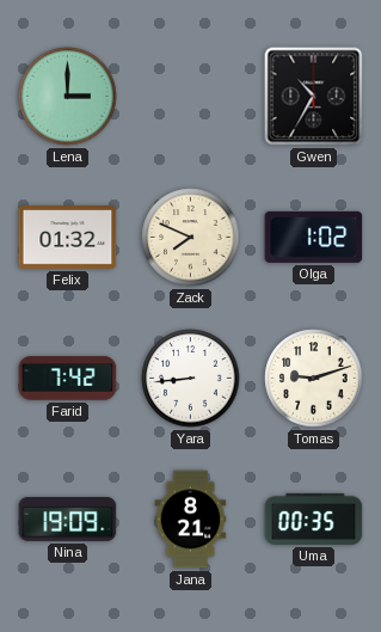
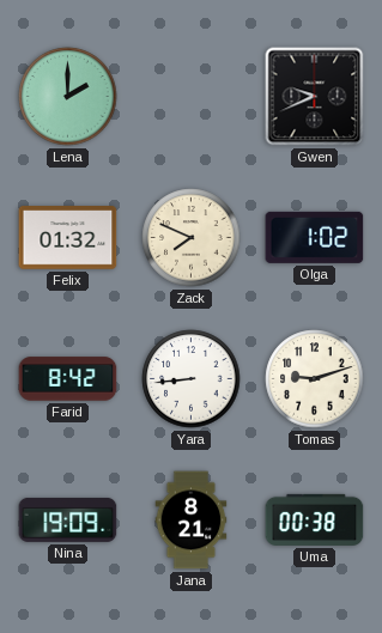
Lena: 3:00 -> 2:00 (68, 97)
Gwen: 10:35 -> 9:41 (315, 97)
Farid: 7:42 -> 8:42 (68, 379)
Uma: 00:35 -> 00:38 (315, 519)
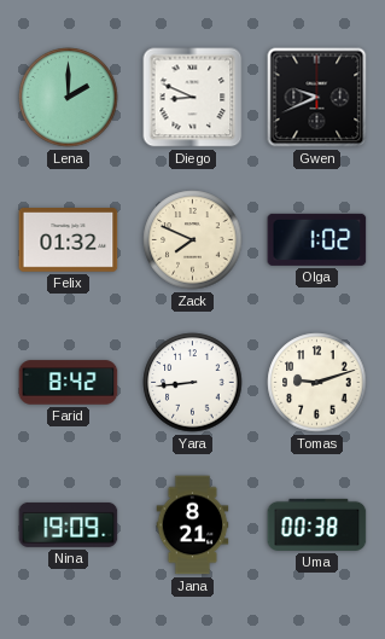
Diego: none -> 8:49 (193, 98)
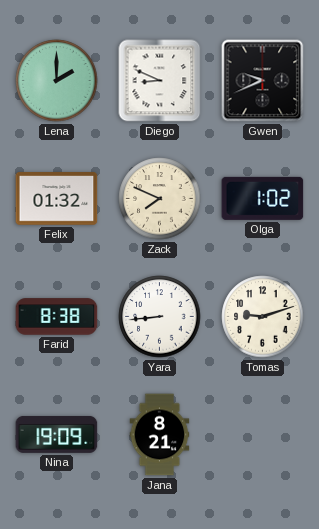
Farid: 8:42 -> 8:38 (57, 317)
Uma: 00:38 -> none (317, 524)
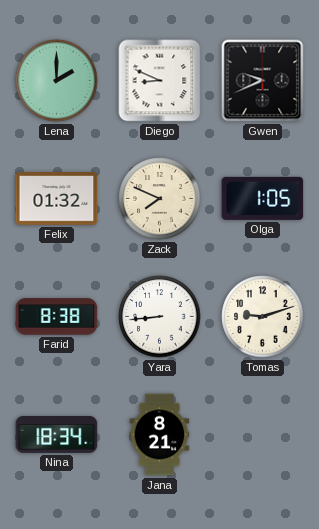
Olga: 1:02 -> 1:05 (263, 198)
Nina: 19:09 -> 18:34 (57, 434)
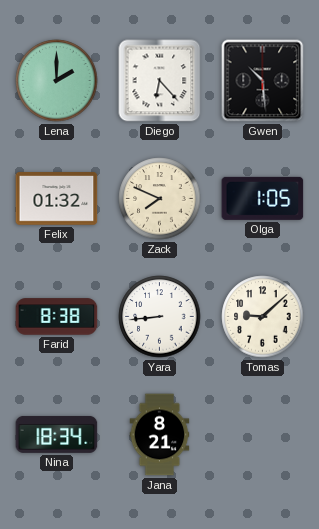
Diego: 8:49 -> 6:23 (160, 81)
Gwen: 9:41 -> 10:29 (263, 81)
Tomas: 9:12 -> 9:08 (263, 317)
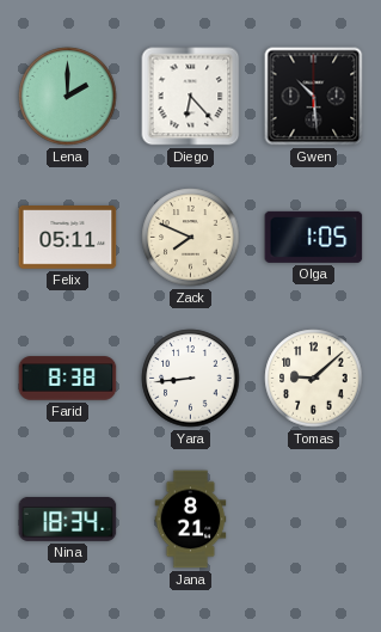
Felix: 01:32 -> 05:11 (68, 238)
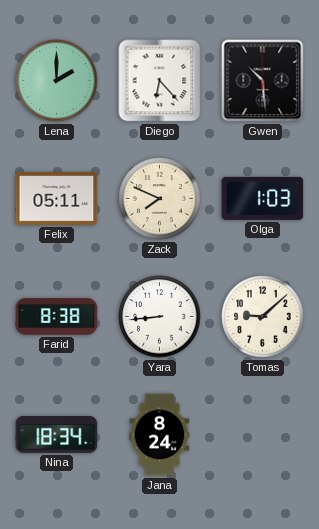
Olga: 1:05 -> 1:03 (263, 198)
Jana: 8:21 -> 8:24 (160, 435)
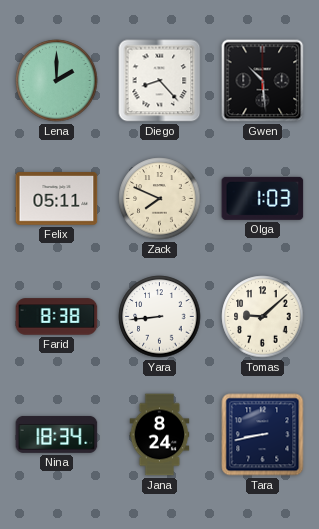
Diego: 6:23 -> 8:23 (160, 81)
Tara: none -> 8:43 (263, 435)
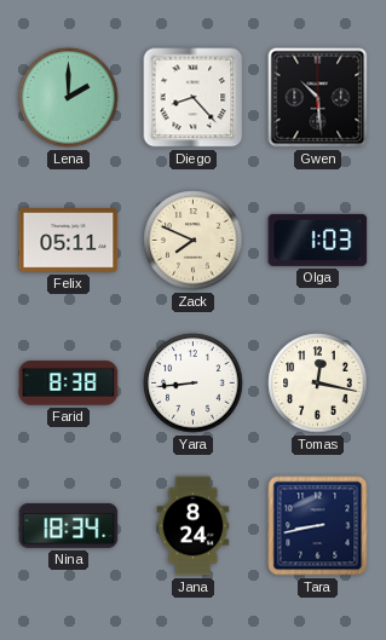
Tomas: 9:08 -> 12:17 (318, 384)
